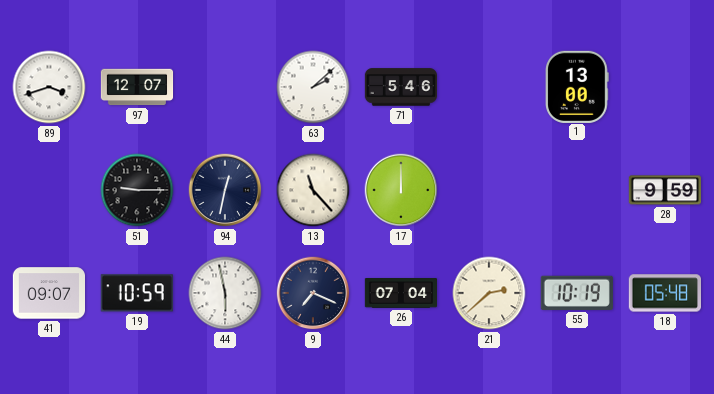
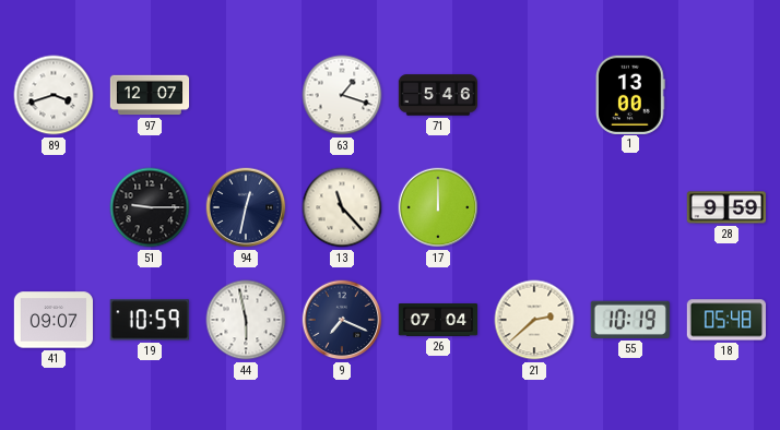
63: 2:08 -> 1:18 (342, 95)
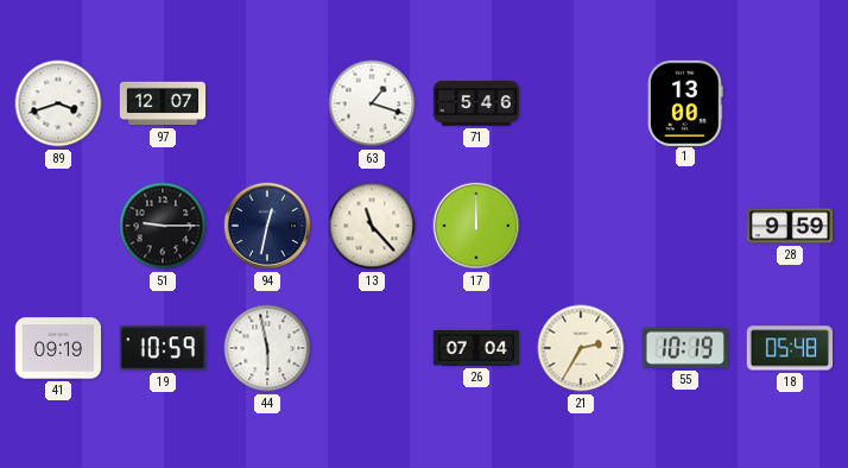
41: 09:07 -> 09:19 (57, 348)
9: 7:19 -> none (342, 320)
21: 2:38 -> 2:35 (581, 348)
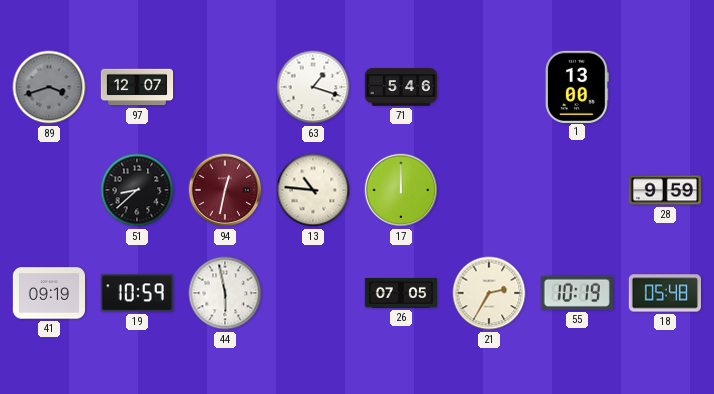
89 dial: white -> grey (49, 87)
51: 9:15 -> 8:38 (137, 190)
94 dial: navy -> burgundy (225, 190)
13: 11:23 -> 10:46 (313, 190)
26: 07:04 -> 07:05 (400, 294)
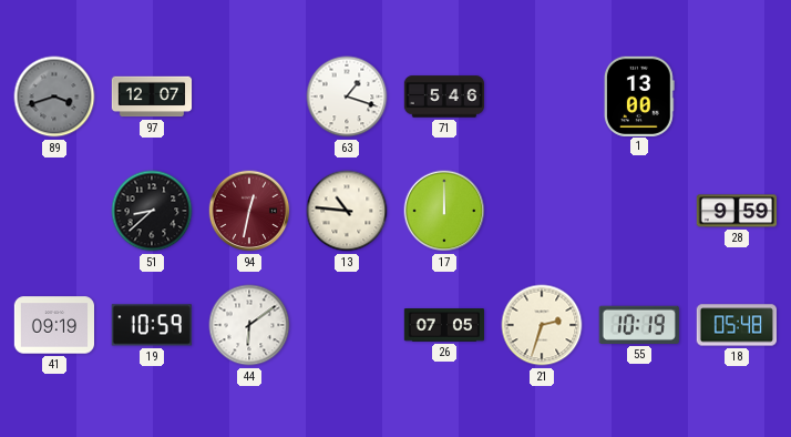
44: 5:58 -> 6:09 (249, 325)
21: 2:35 -> 2:33 (542, 325)
